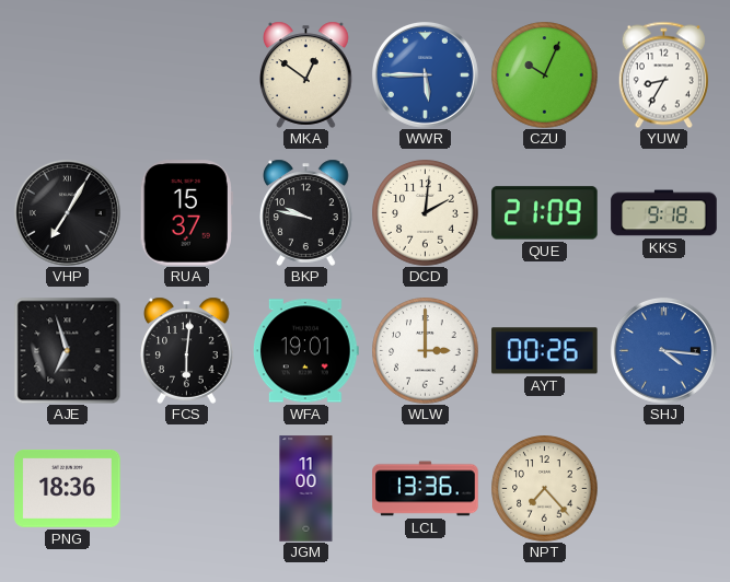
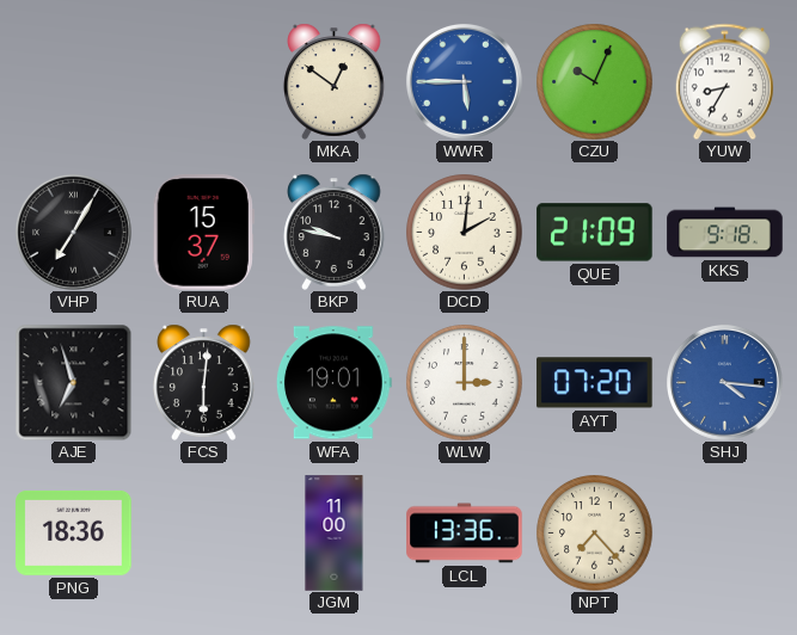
AYT: 00:26 -> 07:20 (595, 383)
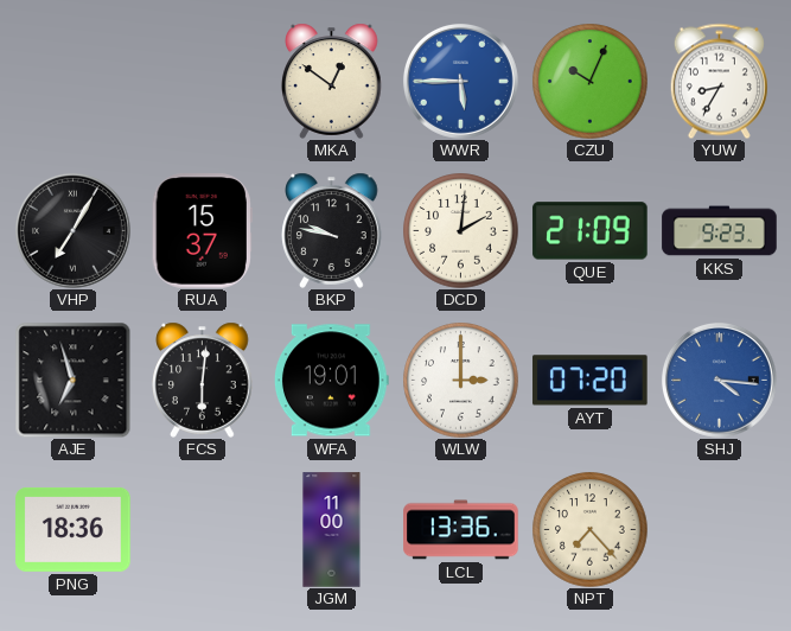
KKS: 9:18 -> 9:23 (720, 231)
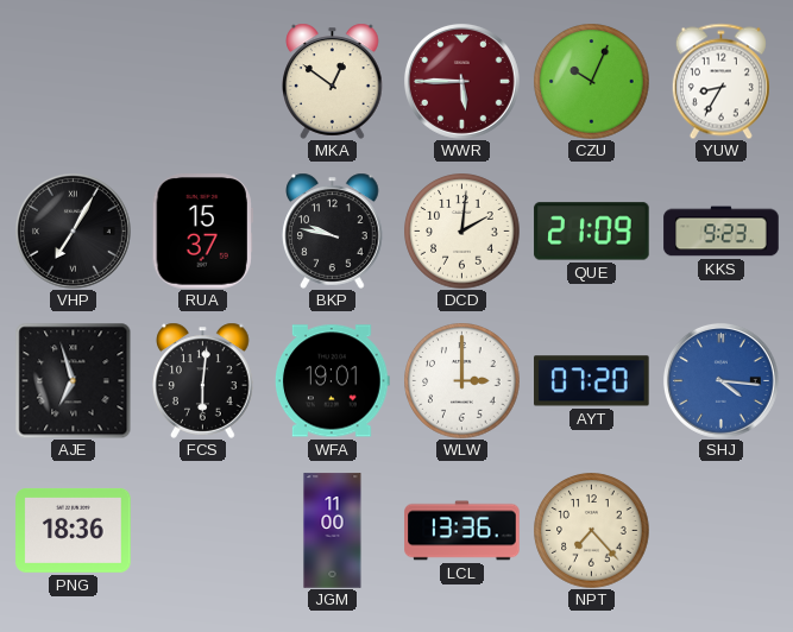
WWR dial: blue -> burgundy (461, 81)
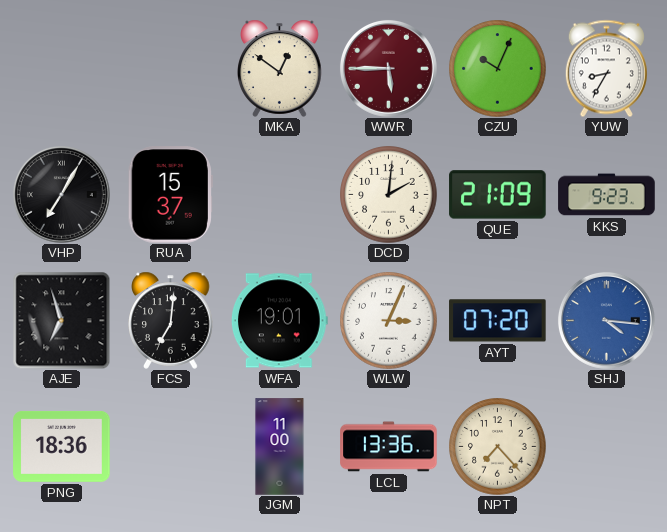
BKP: 9:47 -> none (333, 230)
FCS: 6:01 -> 7:01 (171, 320)
WLW: 3:00 -> 3:04 (389, 321)
